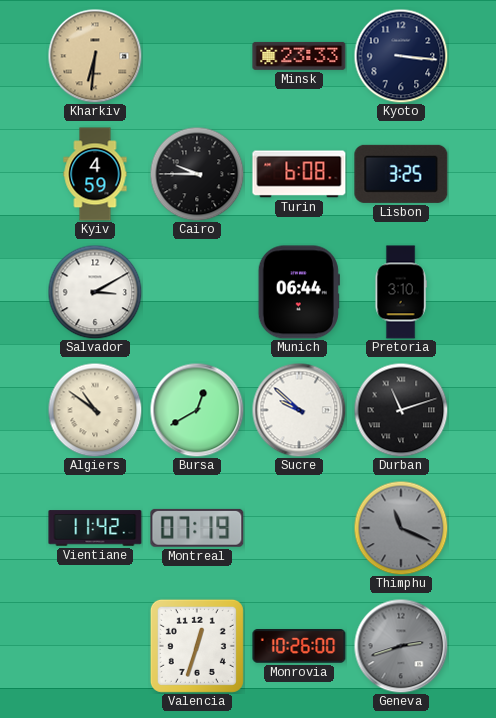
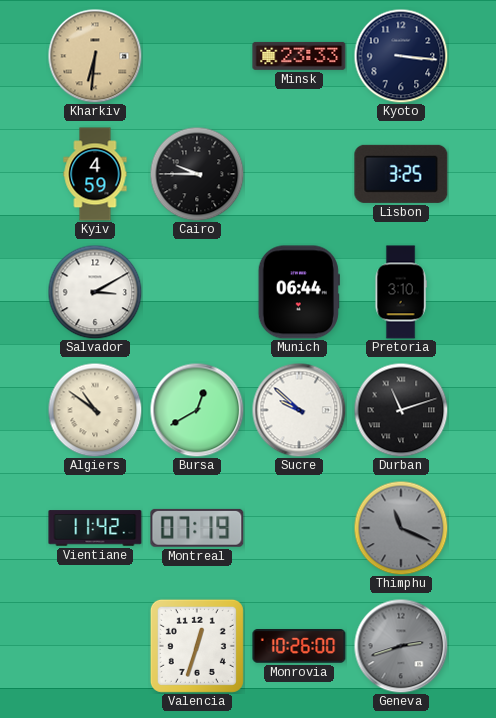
Turin: 6:08 -> none (299, 174)
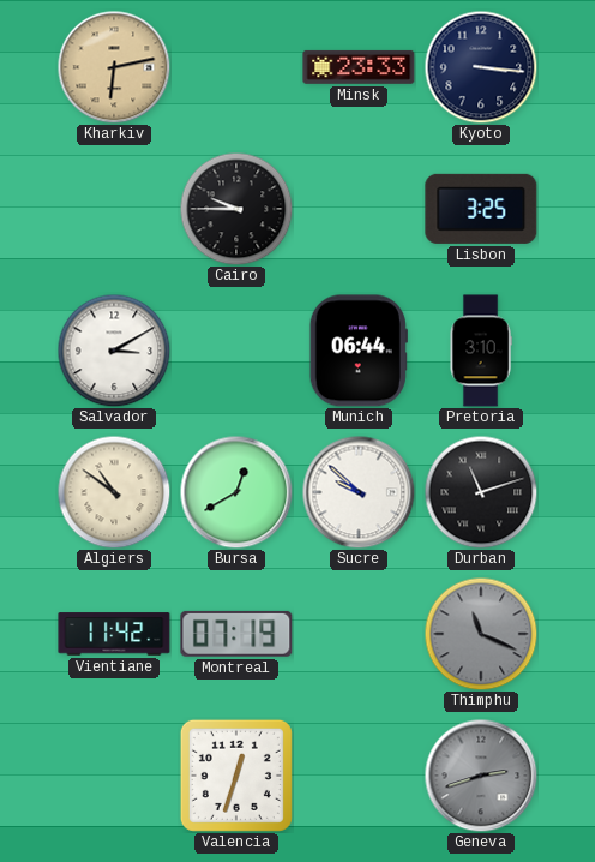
Kharkiv: 6:31 -> 6:13 (114, 67)
Kyiv: 4:59 -> none (95, 174)
Monrovia: 10:26 -> none (299, 646)
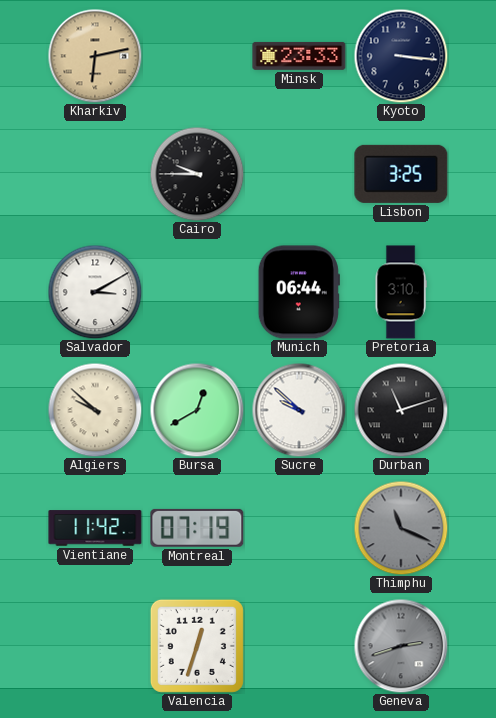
Algiers: 10:51 -> 9:52 (95, 410)
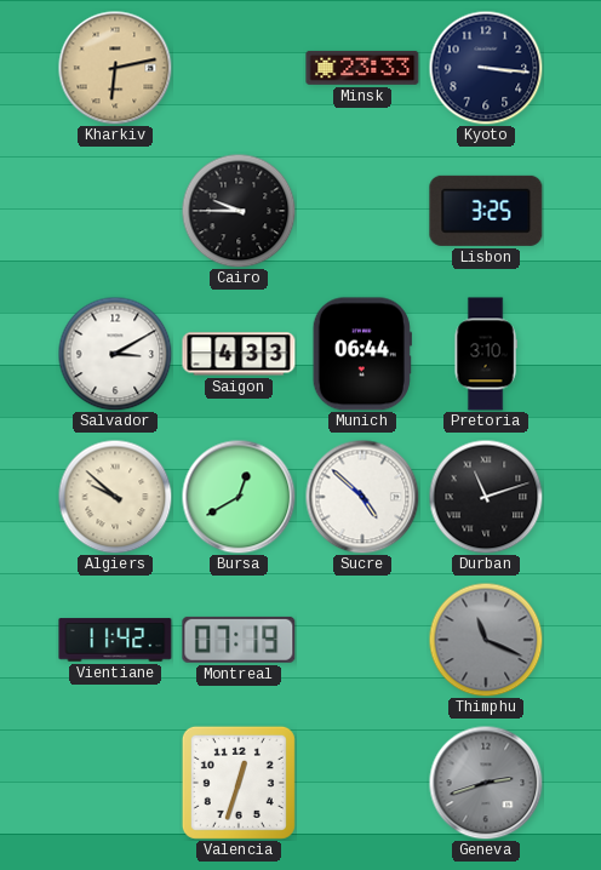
Saigon: none -> 4:33 (239, 354)
Sucre: 9:52 -> 4:52 (362, 497)
